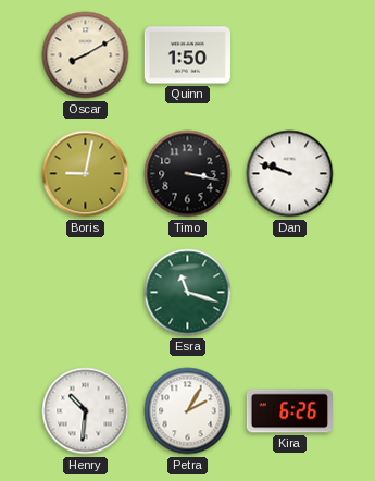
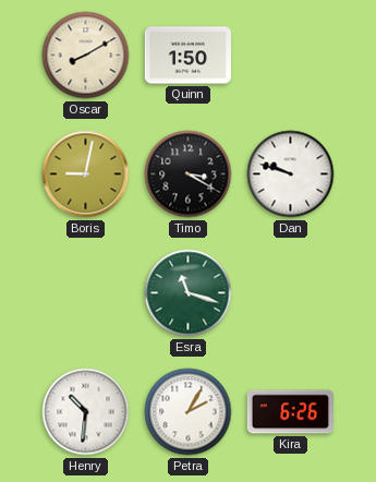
Timo: 3:17 -> 3:20 (189, 174)
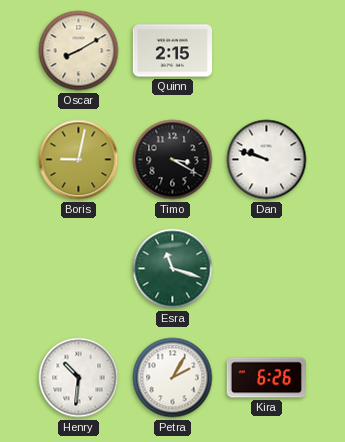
Quinn: 1:50 -> 2:15 (172, 51)
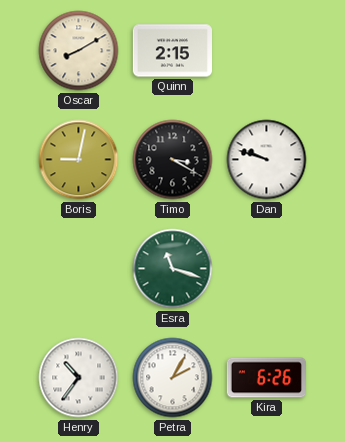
Henry: 10:31 -> 10:36 (79, 378)
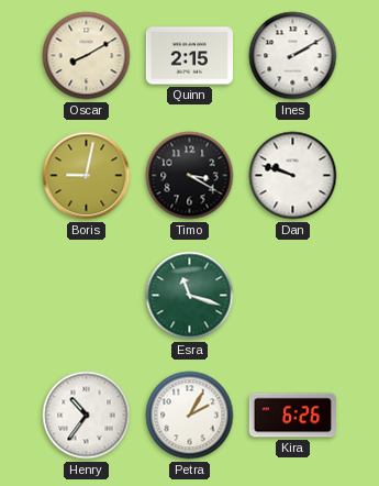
Ines: none -> 2:10 (293, 56)
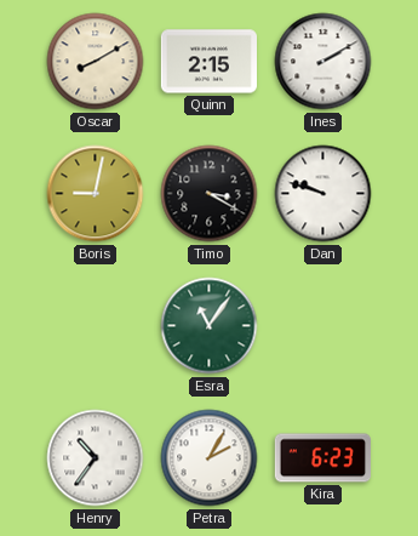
Esra: 11:18 -> 11:06 (210, 326)
Kira: 6:26 -> 6:23 (322, 458)
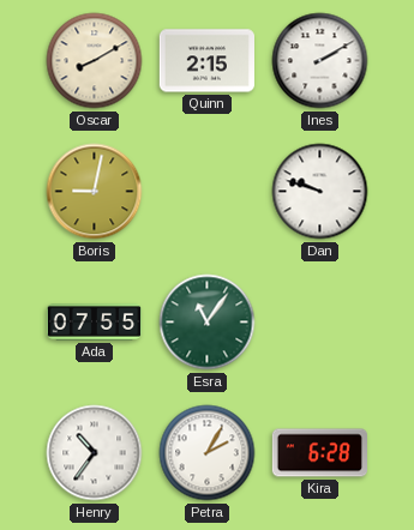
Timo: 3:20 -> none (210, 194)
Ada: none -> 07:55 (94, 323)
Kira: 6:23 -> 6:28 (319, 453)
